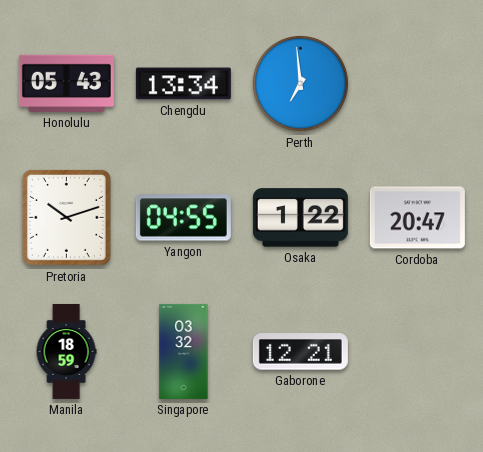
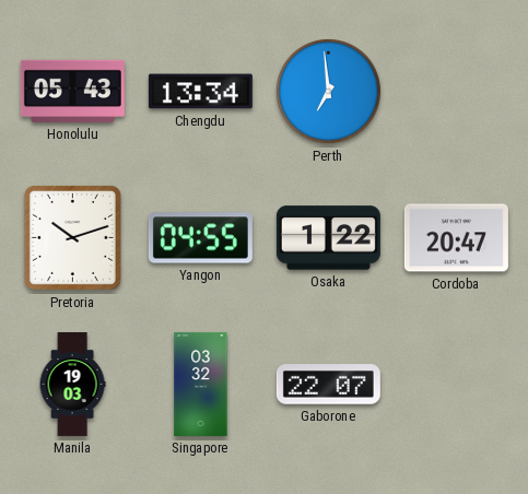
Manila: 18:59 -> 19:03 (72, 384)
Gaborone: 12:21 -> 22:07 (328, 385)
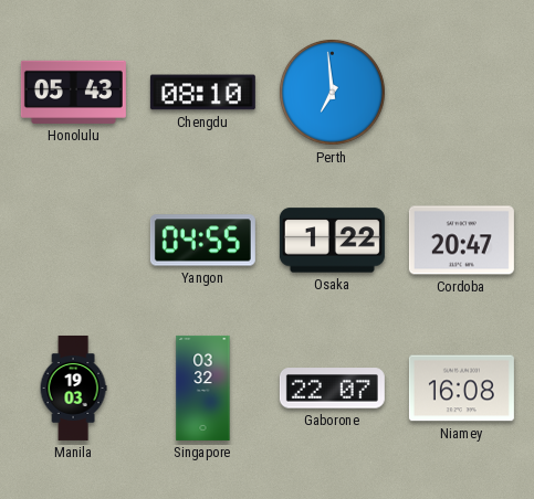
Chengdu: 13:34 -> 08:10 (202, 93)
Pretoria: 10:12 -> none (72, 237)
Niamey: none -> 16:08 (461, 389)
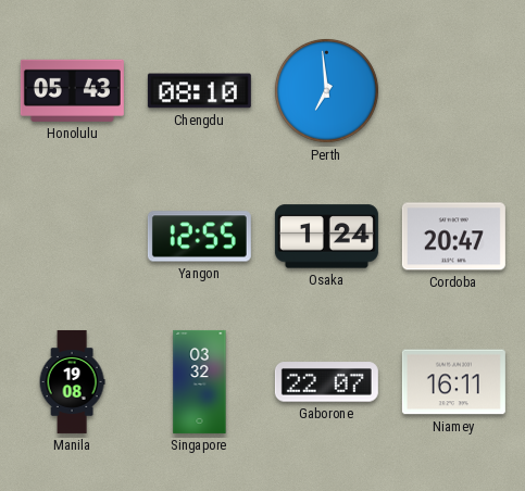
Yangon: 04:55 -> 12:55 (199, 237)
Osaka: 1:22 -> 1:24 (326, 237)
Manila: 19:03 -> 19:08 (72, 381)
Niamey: 16:08 -> 16:11 (453, 382)
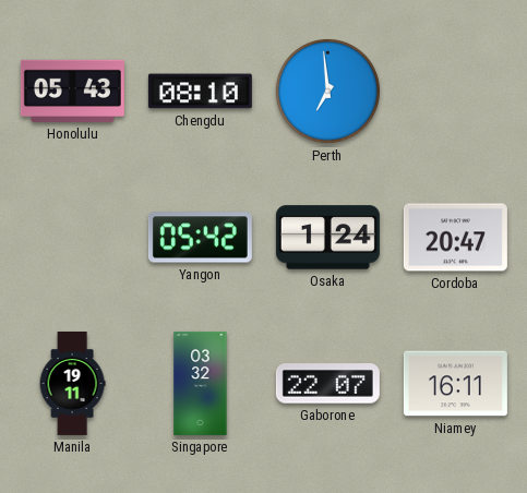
Yangon: 12:55 -> 05:42 (200, 238)
Manila: 19:08 -> 19:11 (72, 383)
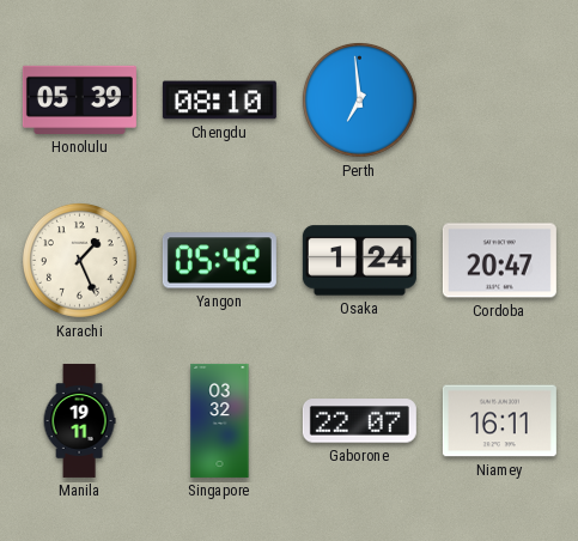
Honolulu: 05:43 -> 05:39 (79, 99)
Karachi: none -> 1:26 (79, 260)
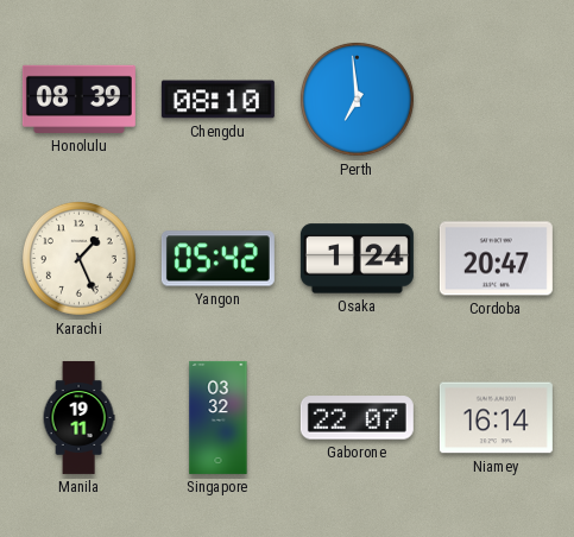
Honolulu: 05:39 -> 08:39 (78, 99)
Niamey: 16:11 -> 16:14 (496, 418)
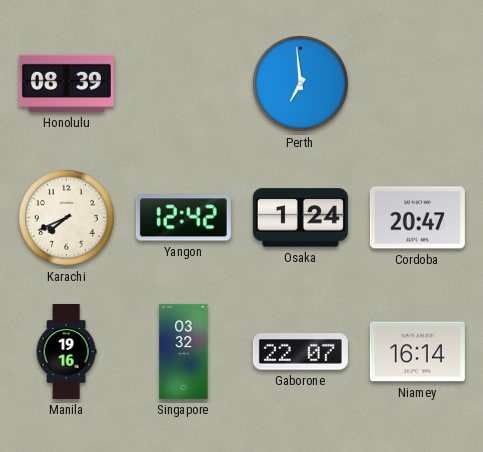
Chengdu: 08:10 -> none (217, 100)
Karachi: 1:26 -> 7:41 (66, 217)
Yangon: 05:42 -> 12:42 (183, 218)
Manila: 19:11 -> 19:16 (66, 351)
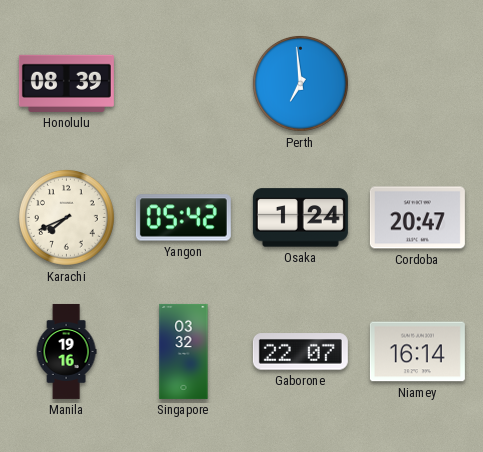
Yangon: 12:42 -> 05:42 (183, 218)
